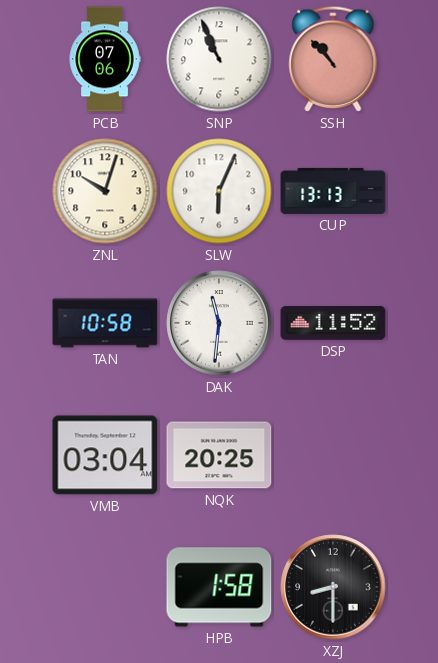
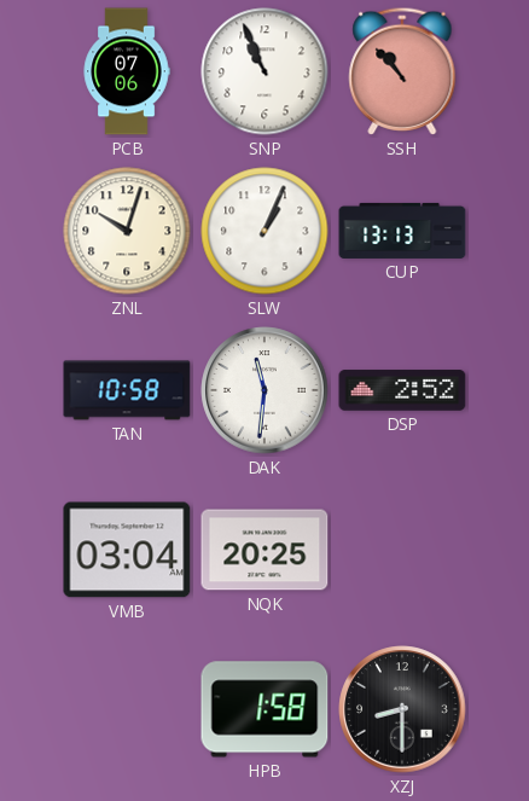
SLW: 6:04 -> 1:04 (264, 231)
DSP: 11:52 -> 2:52 (402, 390)
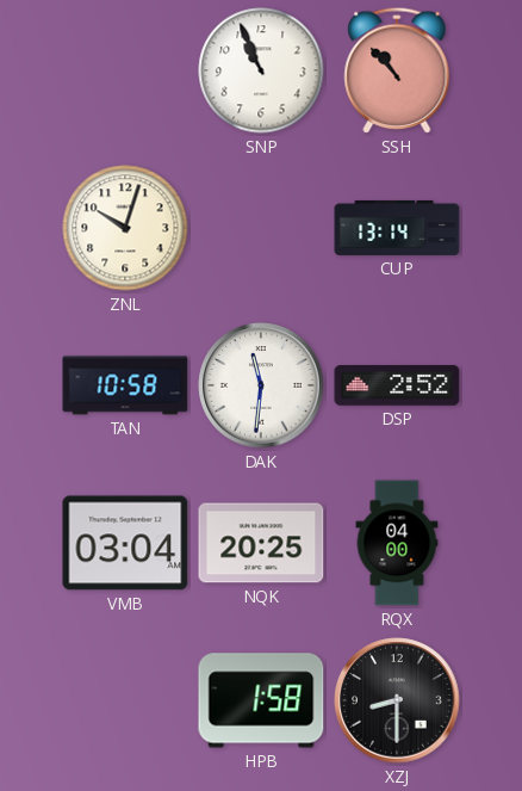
PCB: 07:06 -> none (127, 71)
SLW: 1:04 -> none (264, 231)
CUP: 13:13 -> 13:14 (397, 228)
RQX: none -> 04:00 (397, 543)
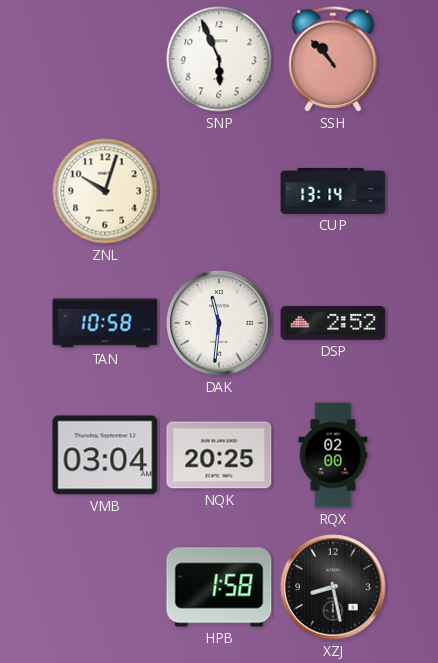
SNP: 10:56 -> 5:56 (219, 59)
RQX: 04:00 -> 02:00 (333, 455)
XZJ: 8:30 -> 8:28 (333, 587)
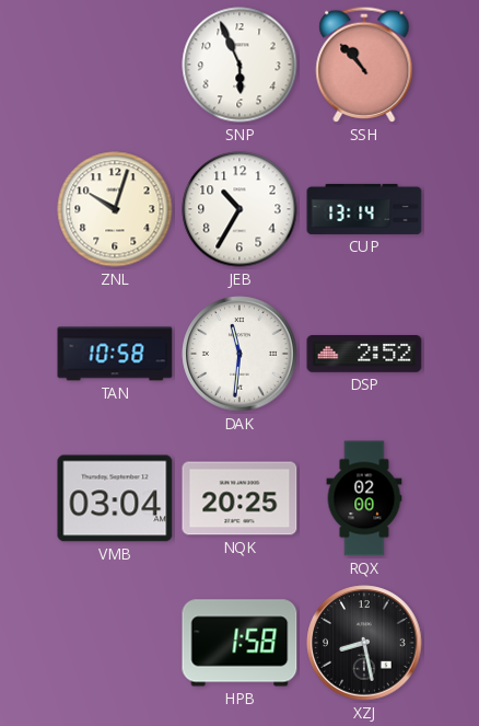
JEB: none -> 10:35 (240, 209)
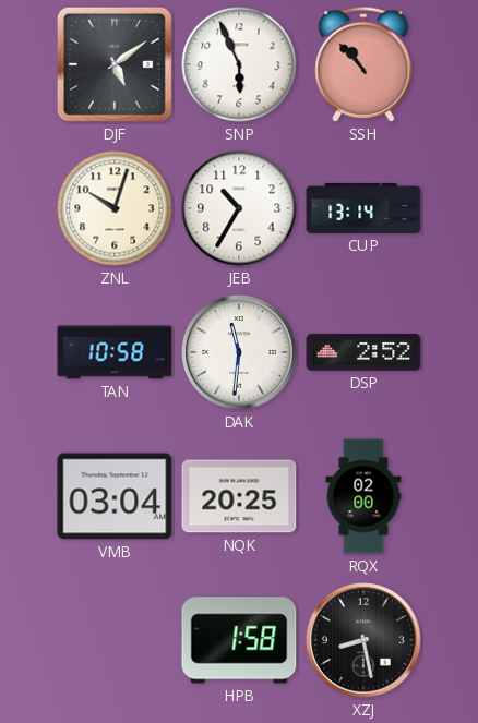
DJF: none -> 5:09 (115, 64)
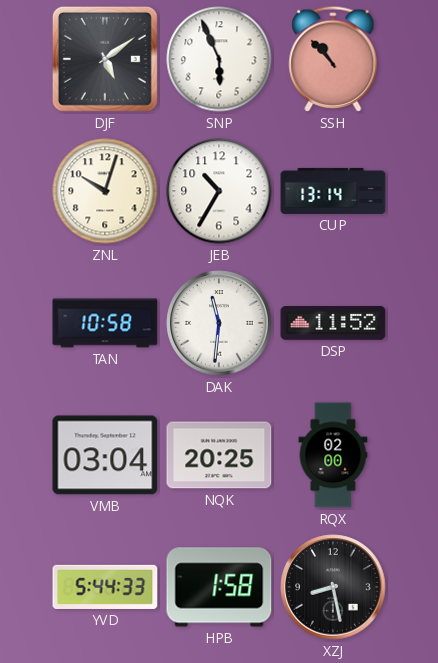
DSP: 2:52 -> 11:52 (333, 323)
YVD: none -> 5:44 (105, 587)
